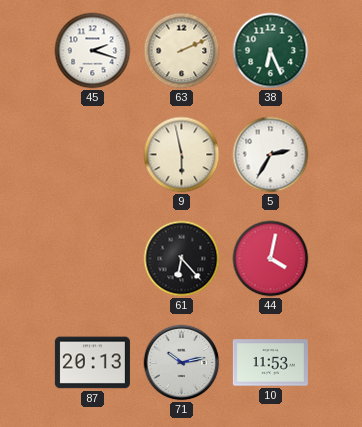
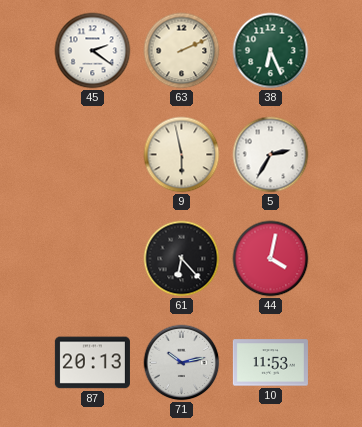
45: 2:18 -> 2:21 (93, 51)
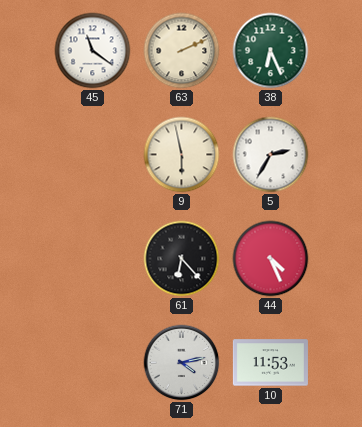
45: 2:21 -> 11:21 (93, 51)
44: 4:02 -> 4:26 (271, 259)
87: 20:13 -> none (92, 363)
71: 10:13 -> 4:13 (182, 363)
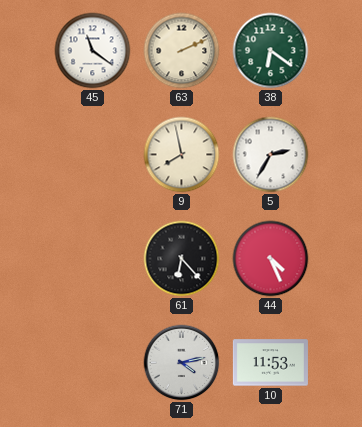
38: 6:26 -> 6:21 (271, 51)
9: 5:58 -> 7:58 (182, 155)
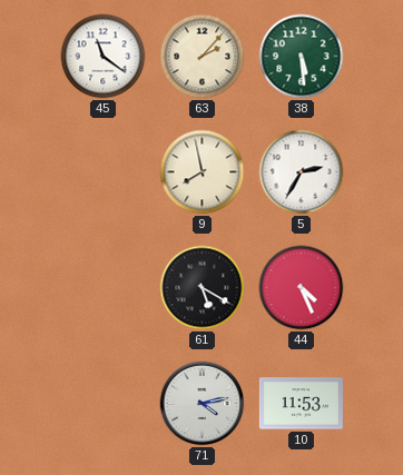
63: 2:11 -> 2:07 (203, 57)
38: 6:21 -> 5:29 (302, 57)
61: 6:23 -> 5:20 (203, 288)
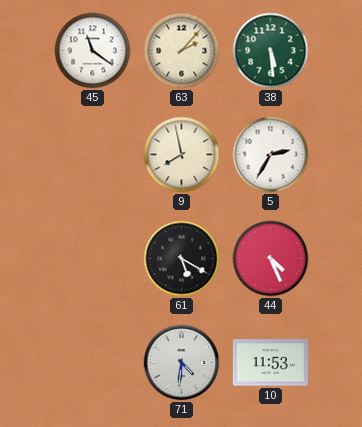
71: 4:13 -> 4:31 (182, 363)
